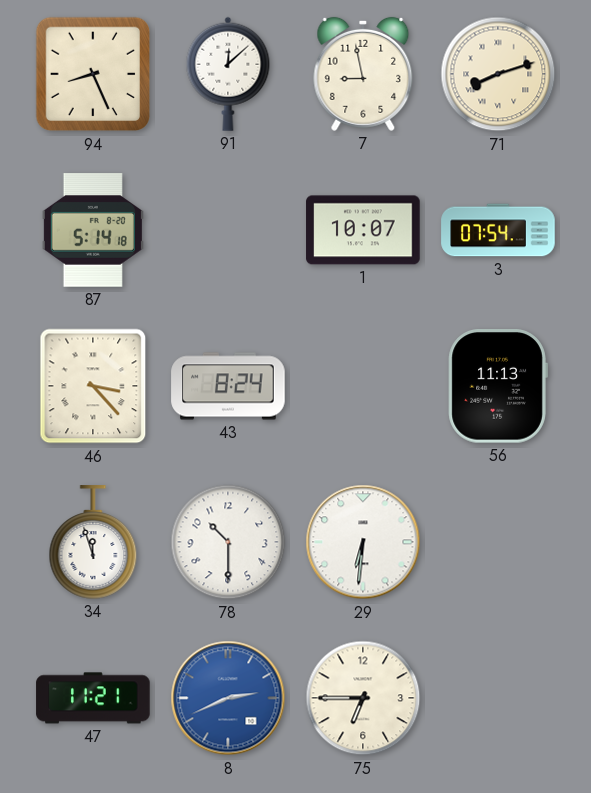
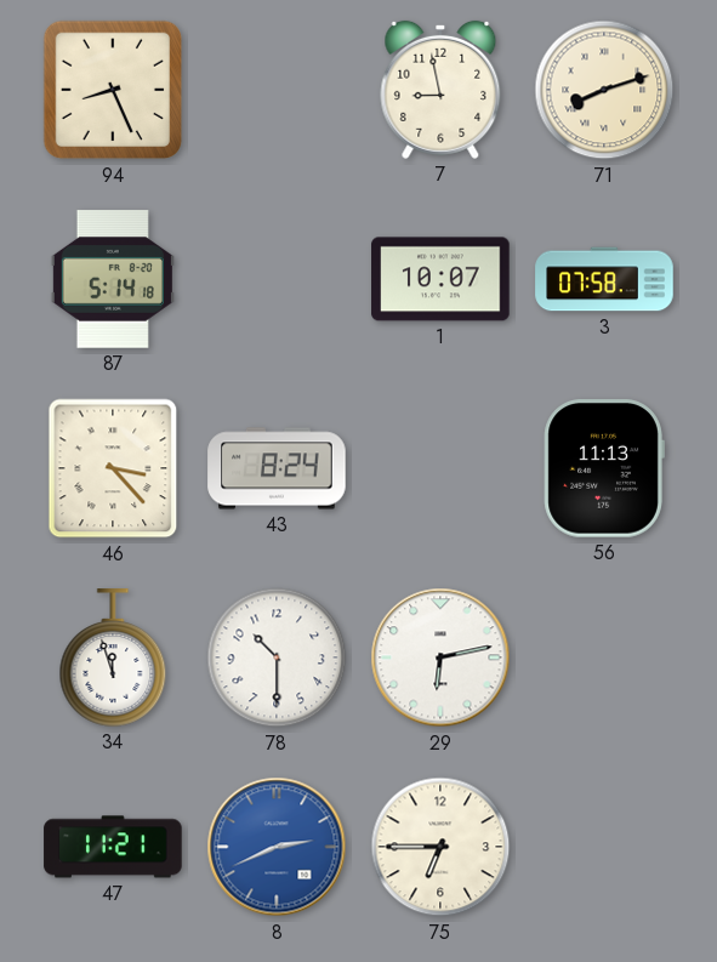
91: 12:08 -> none (228, 74)
3: 07:54 -> 07:58 (604, 279)
29: 6:31 -> 6:13 (440, 658)
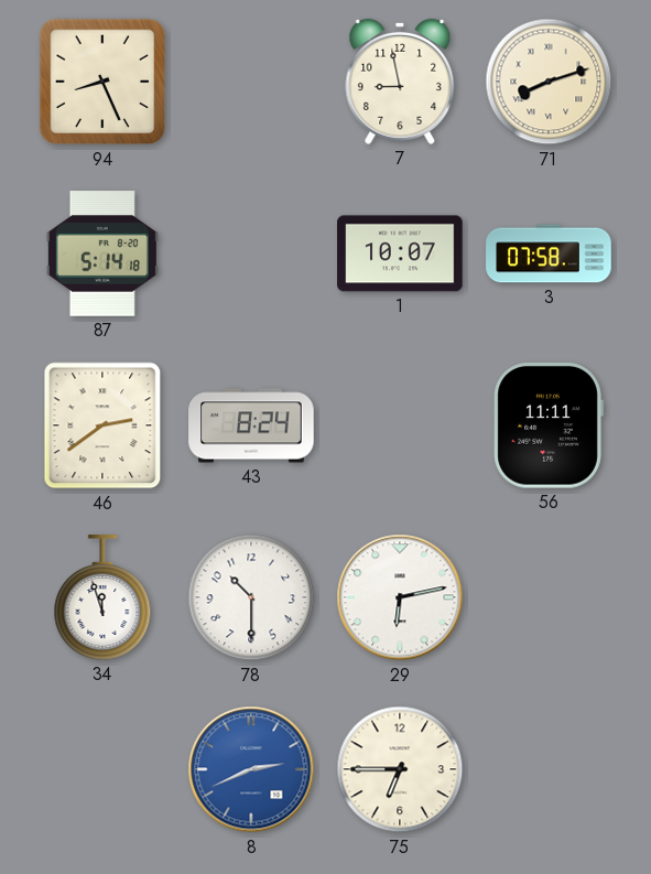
46: 3:23 -> 2:39 (102, 425)
56: 11:13 -> 11:11 (549, 425)
47: 11:21 -> none (113, 847)
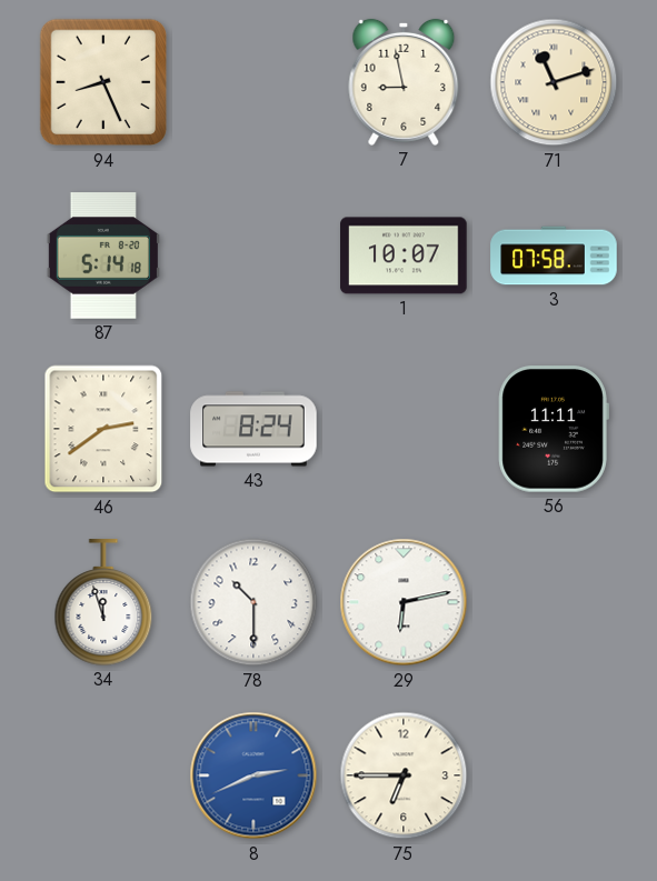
71: 8:12 -> 11:12 (554, 82)
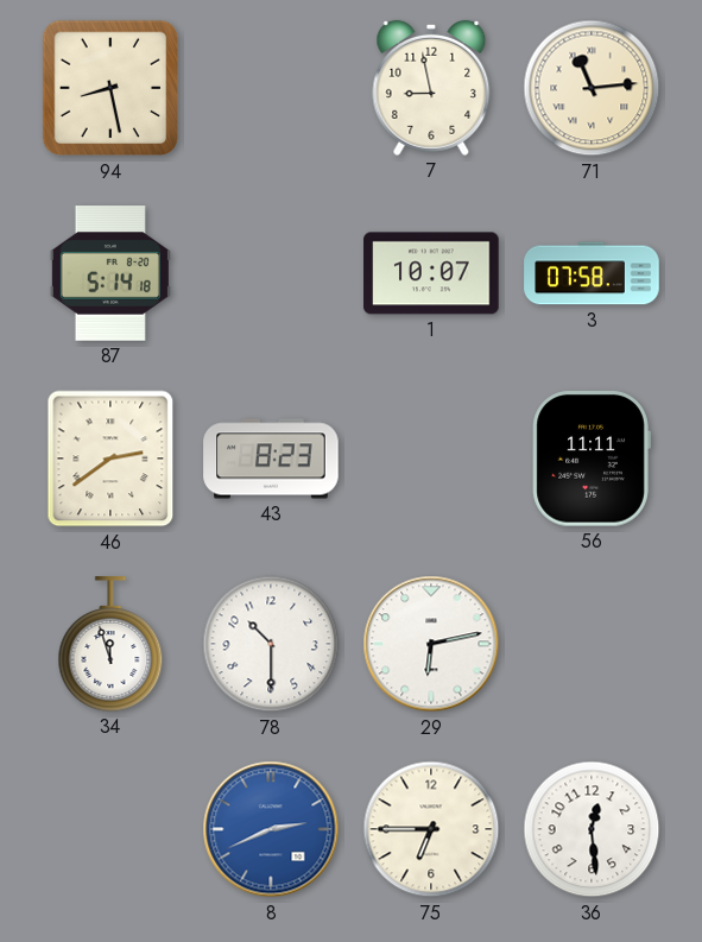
94: 8:26 -> 8:28 (110, 88)
71: 11:12 -> 11:14 (592, 88)
43: 8:24 -> 8:23 (271, 459)
36: none -> 12:29 (592, 829)
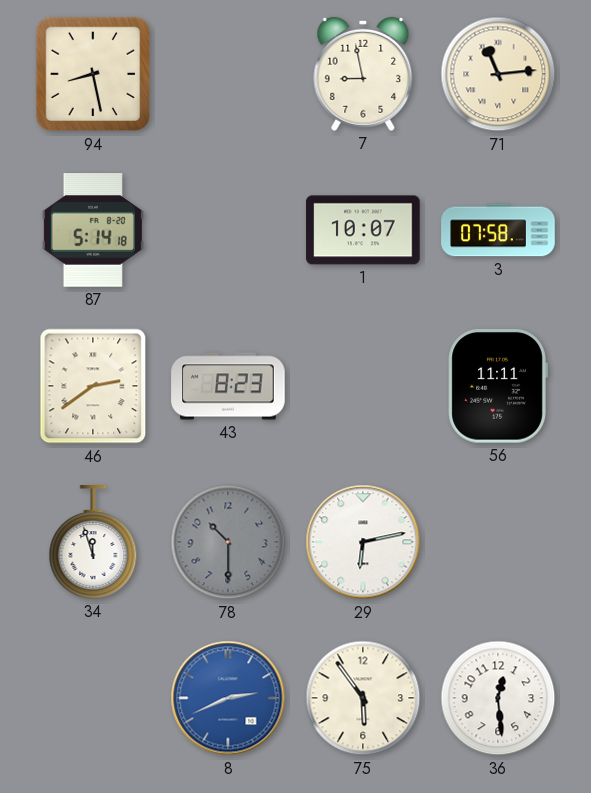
78 dial: white -> grey (228, 542)
75: 6:45 -> 5:54 (363, 698)
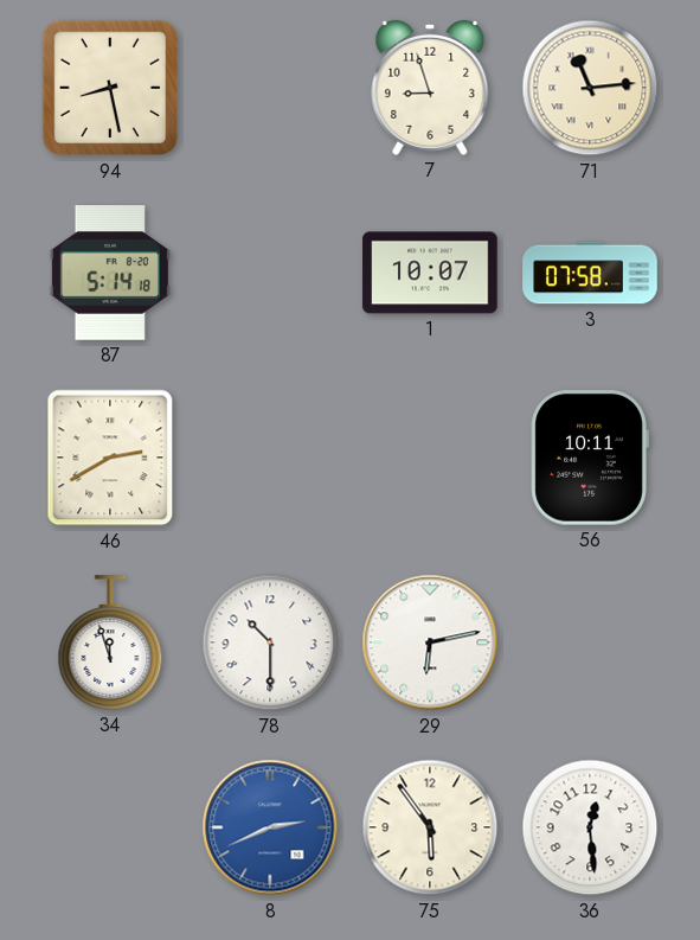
7: 8:58 -> 8:57 (430, 88)
46: 2:39 -> 2:40 (110, 458)
43: 8:23 -> none (228, 386)
56: 11:11 -> 10:11 (590, 458)
78 dial: grey -> white (270, 642)
